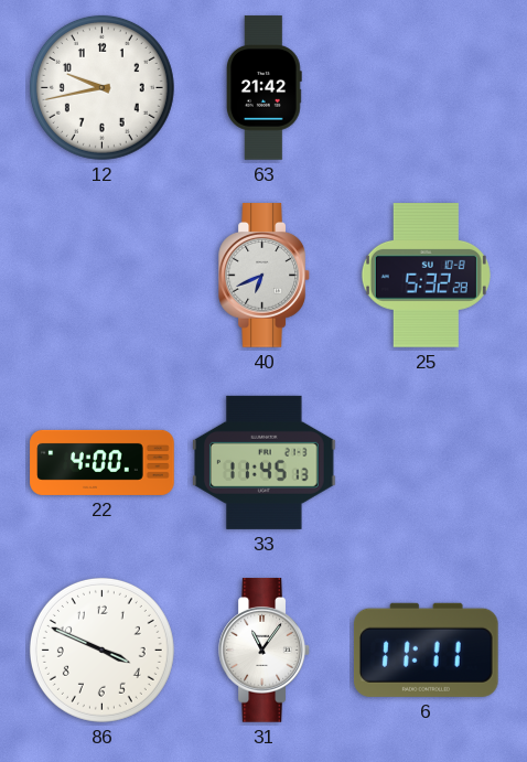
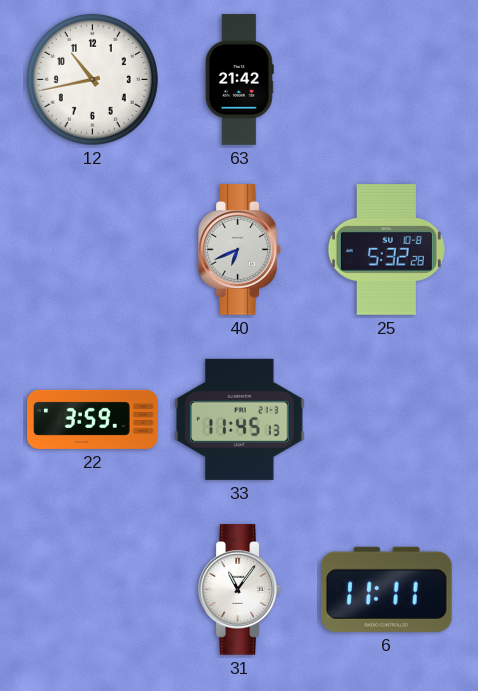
12: 9:43 -> 10:43 (92, 79)
22: 4:00 -> 3:59 (93, 419)
86: 3:49 -> none (101, 650)
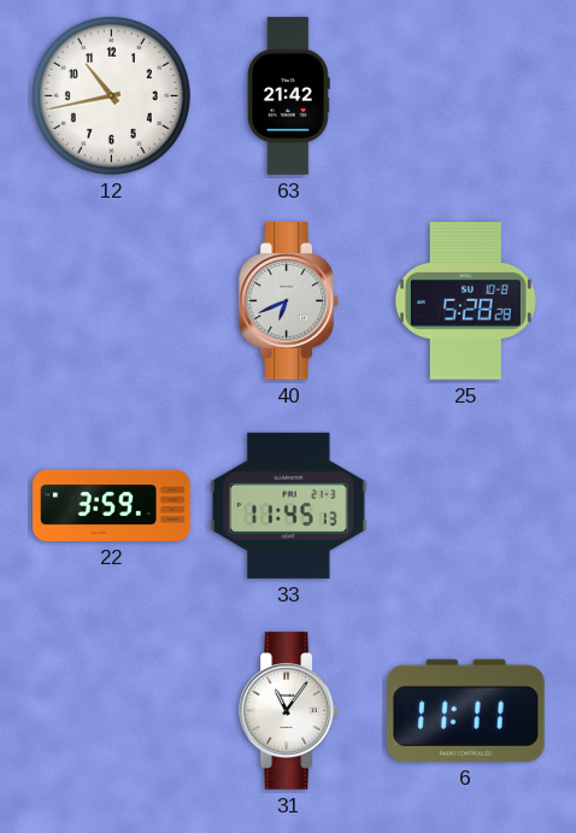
25: 5:32 -> 5:28 (465, 301)
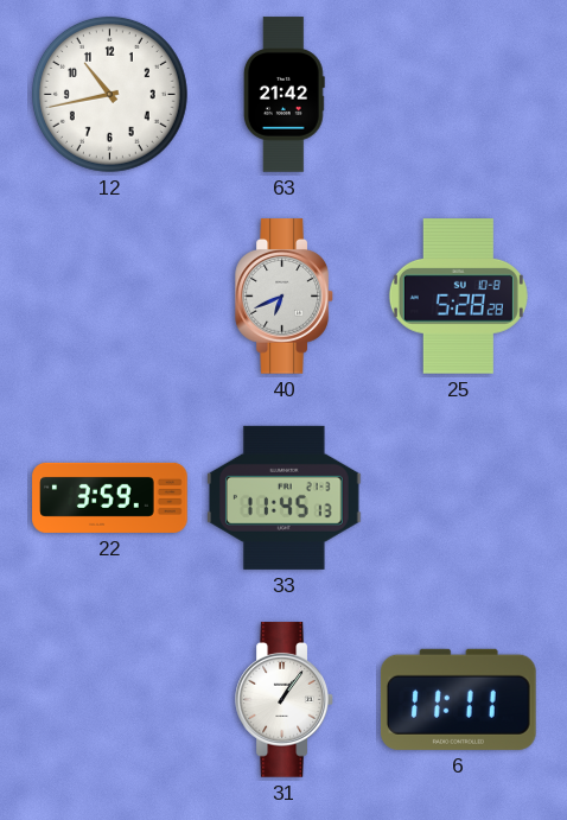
31: 11:06 -> 1:06 (285, 700)
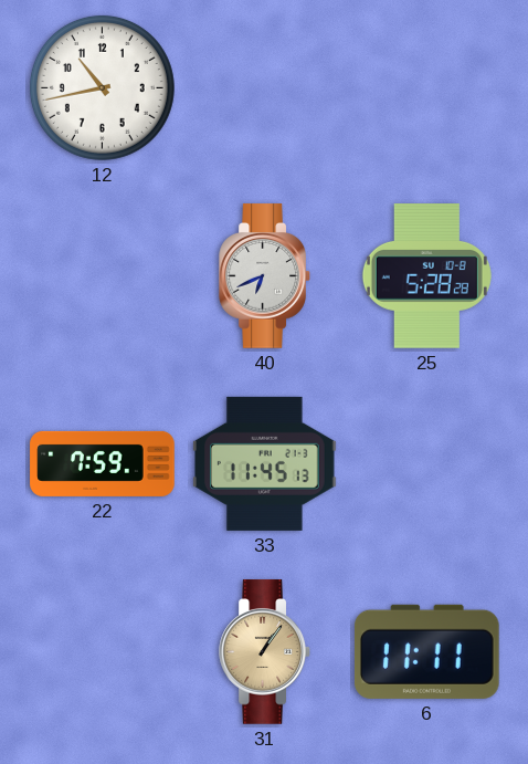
63: 21:42 -> none (283, 95)
22: 3:59 -> 7:59 (103, 463)
31 dial: white -> champagne (265, 652)
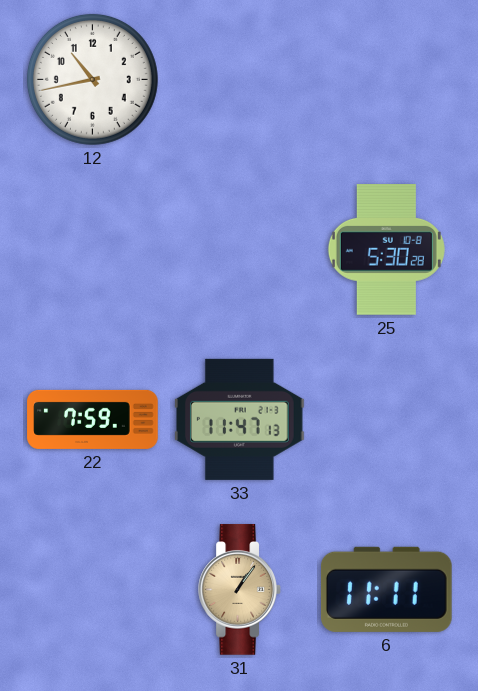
40: 6:41 -> none (265, 276)
25: 5:28 -> 5:30 (386, 250)
33: 11:45 -> 11:47 (240, 419)
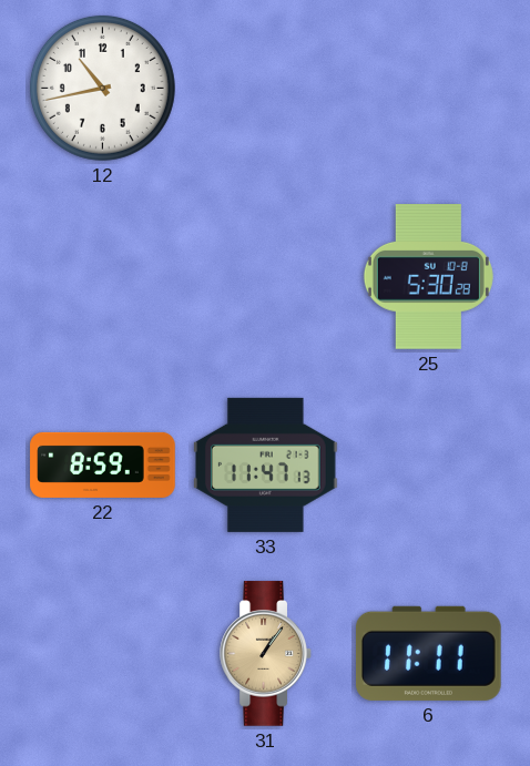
22: 7:59 -> 8:59 (103, 464)
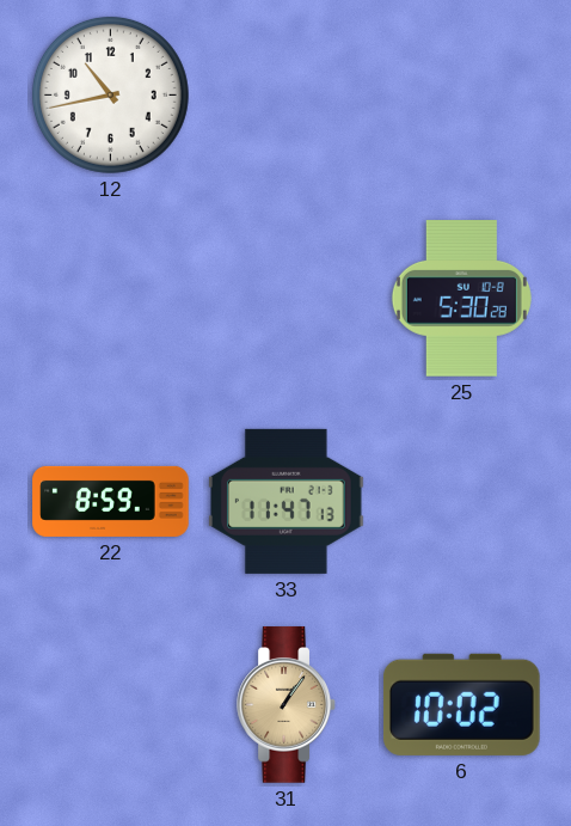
6: 11:11 -> 10:02 (461, 704)
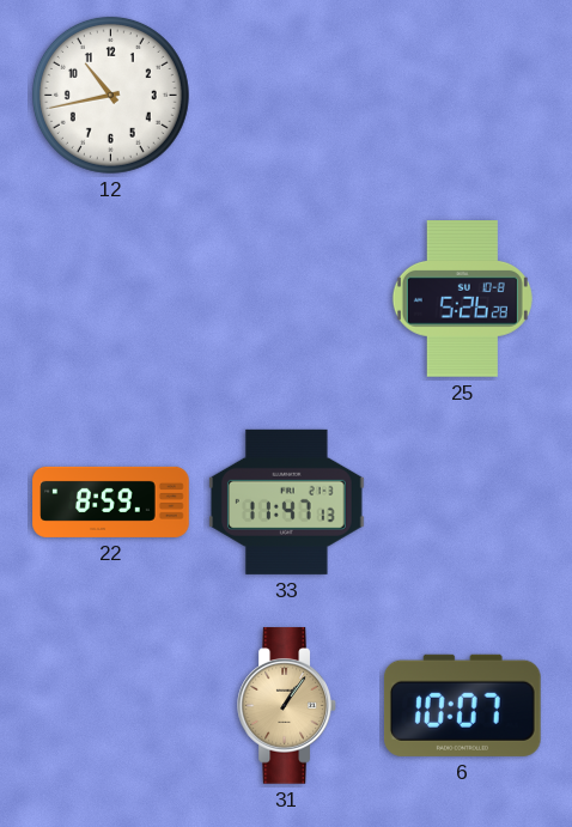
25: 5:30 -> 5:26 (462, 299)
6: 10:02 -> 10:07 (462, 705)
